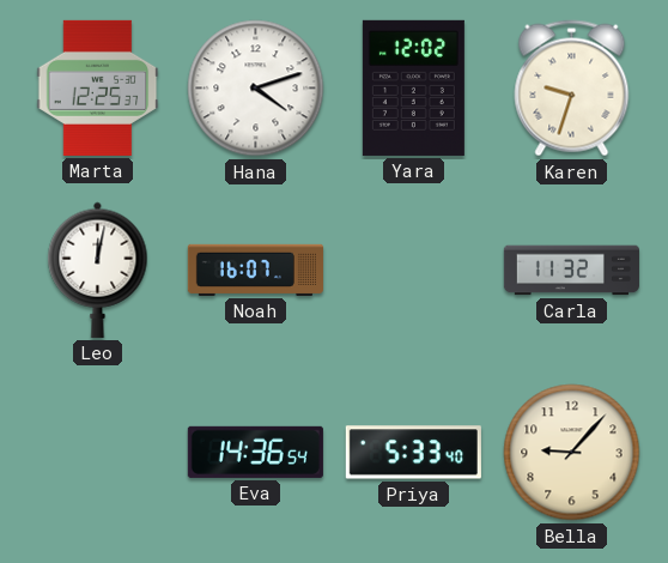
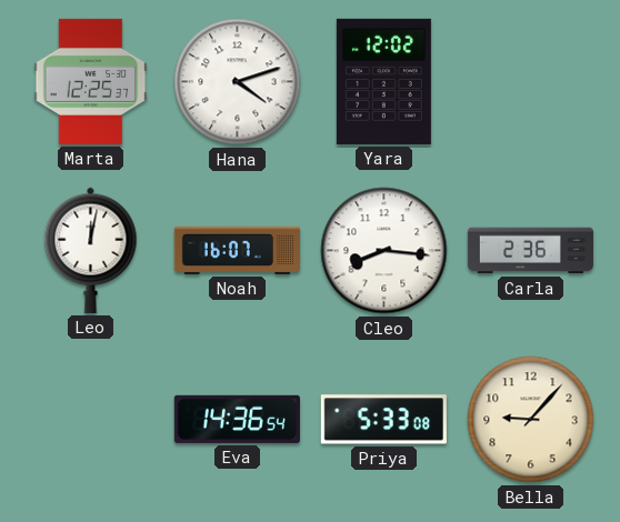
Karen: 9:33 -> none (572, 89)
Cleo: none -> 8:16 (384, 251)
Carla: 11:32 -> 2:36 (530, 251)
Priya: 5:33:40 -> 5:33:08 (383, 420)
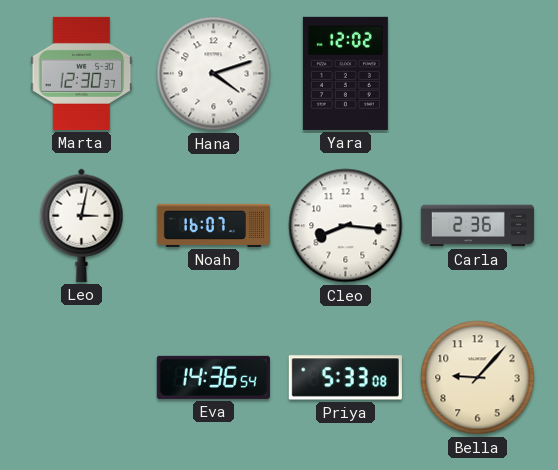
Marta: 12:25 -> 12:30 (82, 73)
Leo: 12:02 -> 3:02 (82, 225)
